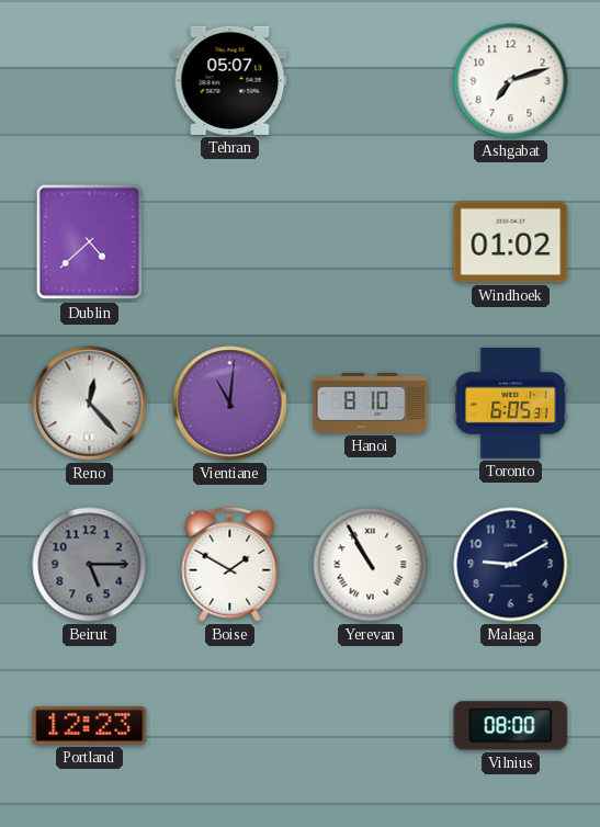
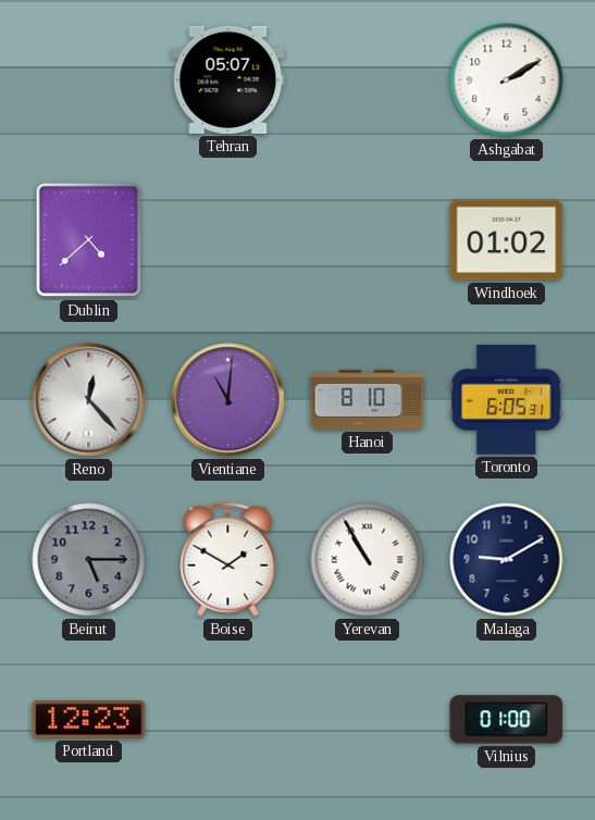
Ashgabat: 7:12 -> 2:10 (507, 80)
Vilnius: 08:00 -> 01:00 (507, 720)
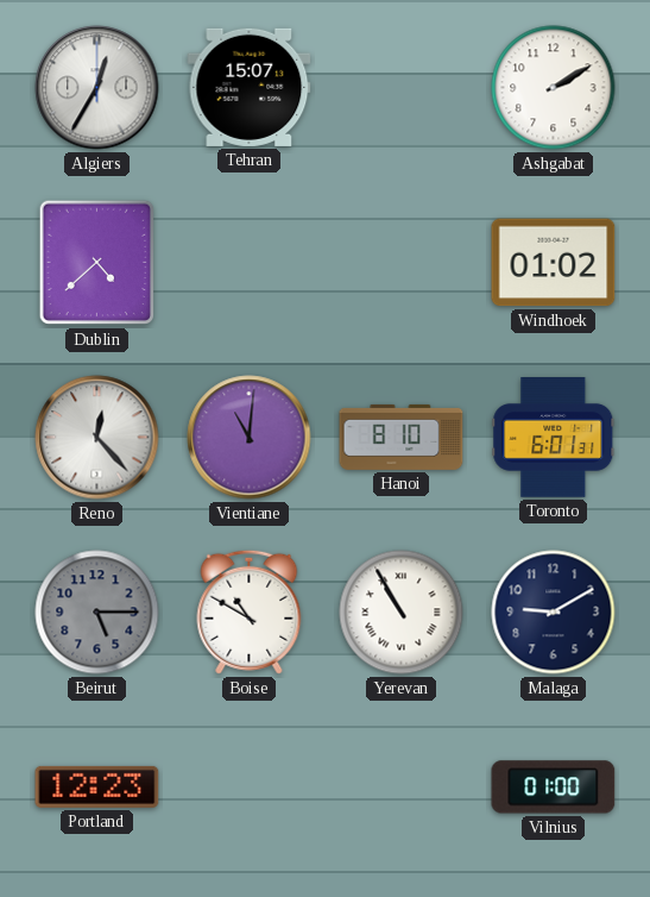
Algiers: none -> 12:35 (97, 88)
Tehran: 05:07 -> 15:07 (250, 87)
Toronto: 6:05 -> 6:01 (554, 438)
Boise: 1:50 -> 10:50 (250, 611)
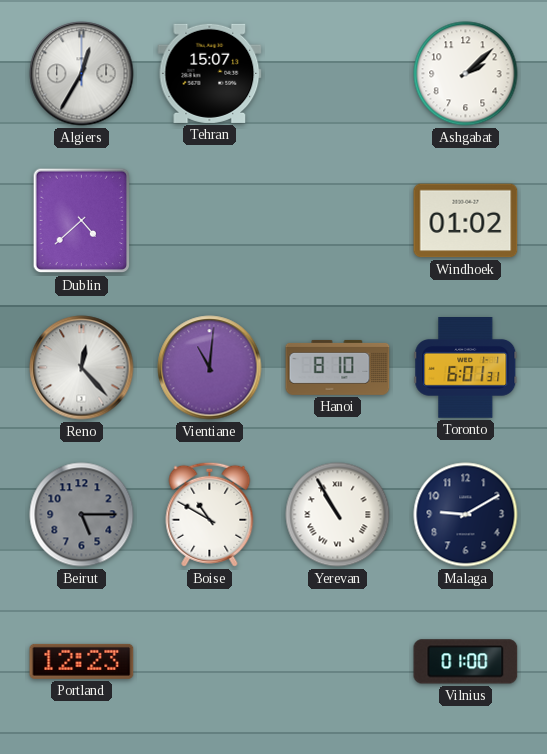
Ashgabat: 2:10 -> 2:08 (466, 74)
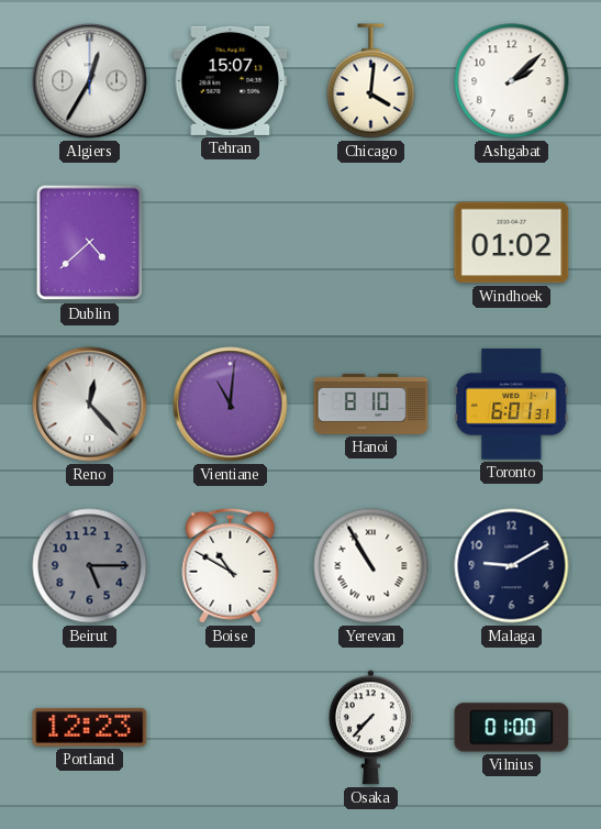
Chicago: none -> 4:01 (371, 81)
Osaka: none -> 7:37 (370, 728)
